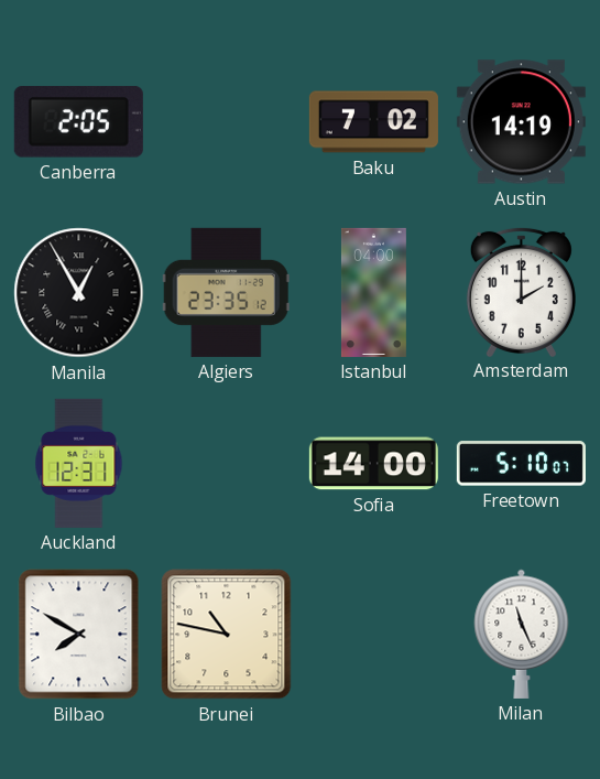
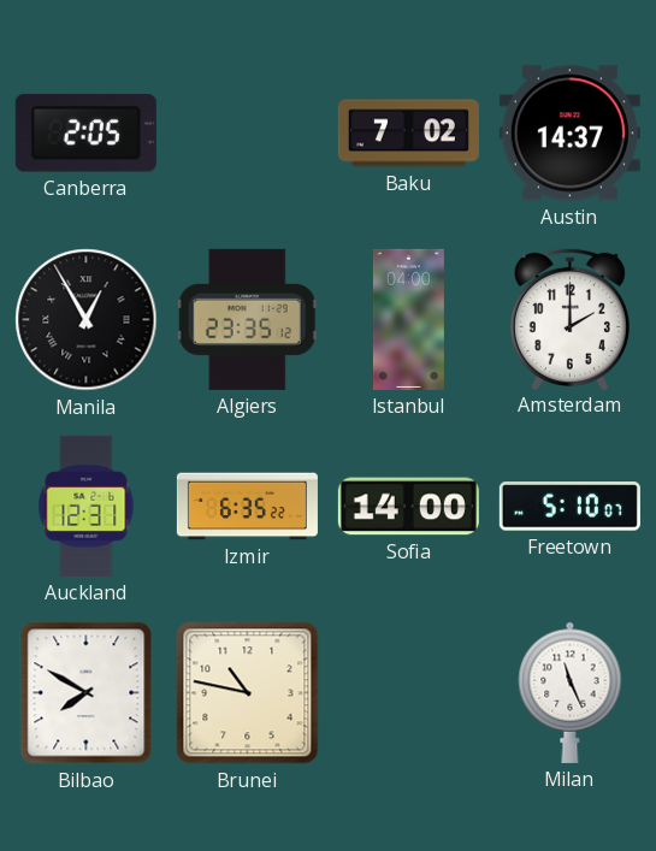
Austin: 14:19 -> 14:37 (569, 134)
Izmir: none -> 6:35 (247, 507)
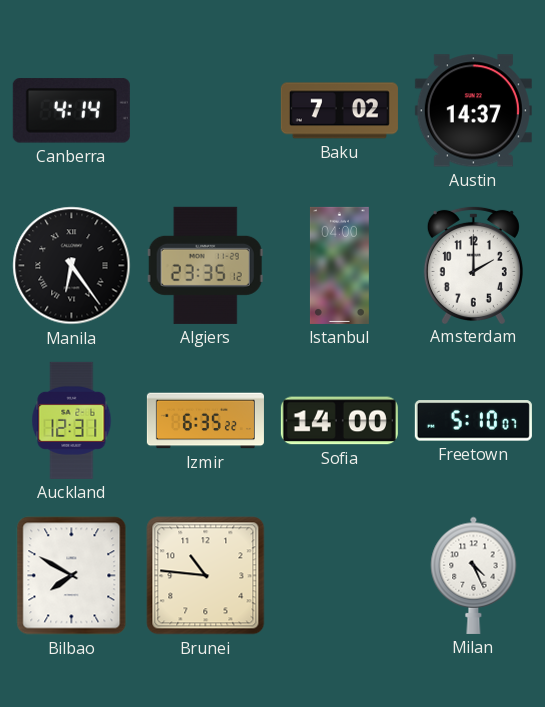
Canberra: 2:05 -> 4:14 (71, 111)
Manila: 12:55 -> 6:24 (72, 266)
Brunei: 10:47 -> 10:46 (206, 576)
Milan: 11:26 -> 4:26 (474, 575)
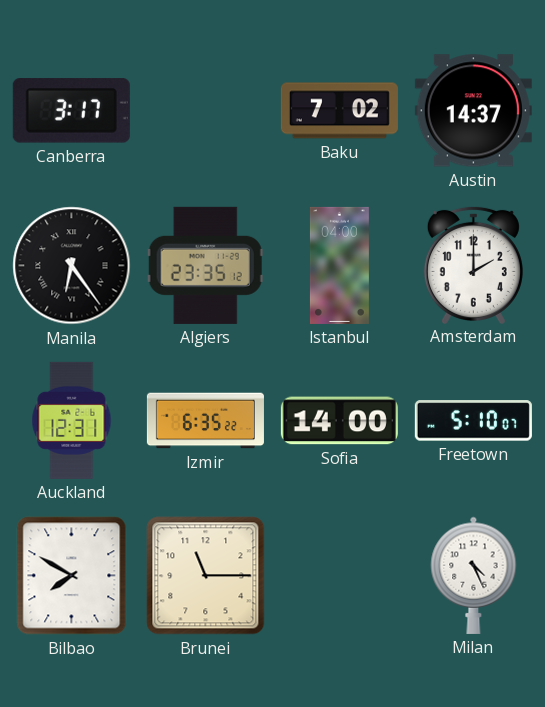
Canberra: 4:14 -> 3:17 (71, 111)
Brunei: 10:46 -> 11:15 (206, 576)
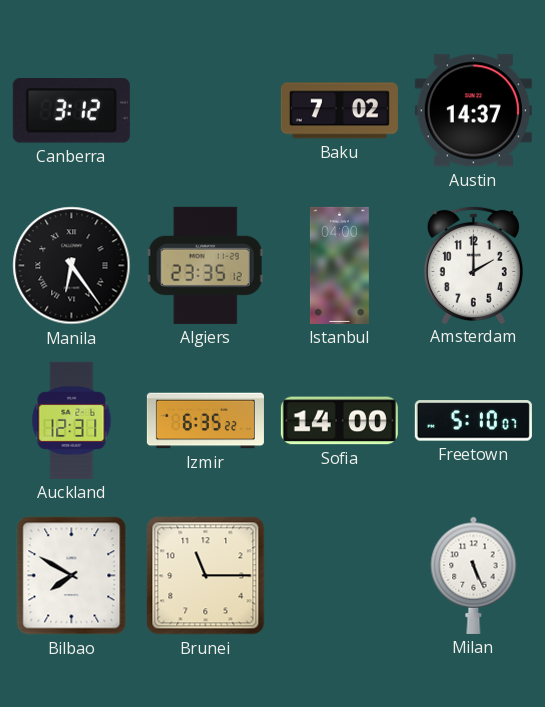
Canberra: 3:17 -> 3:12 (71, 111)
Milan: 4:26 -> 5:26 (474, 575)
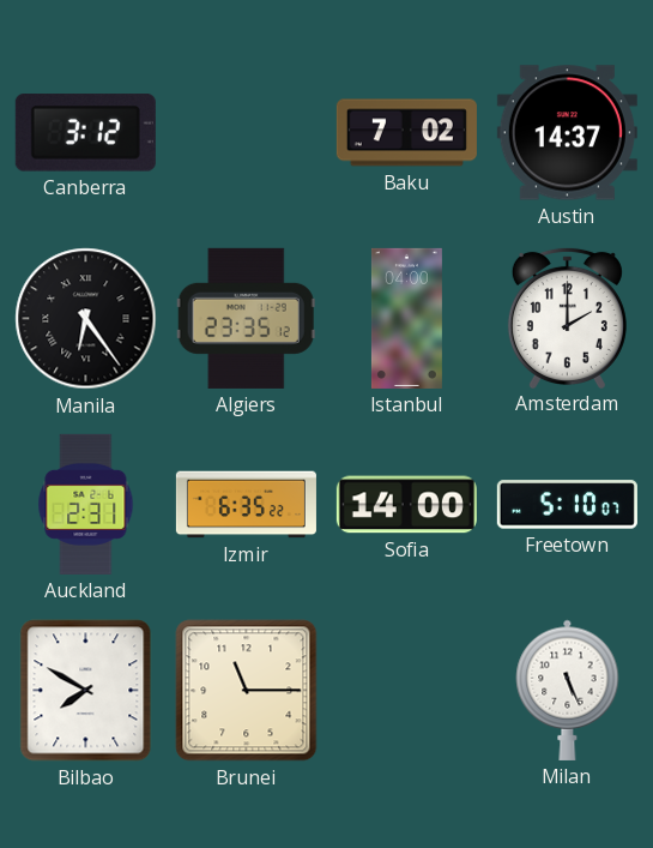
Auckland: 12:31 -> 2:31 (86, 504)
